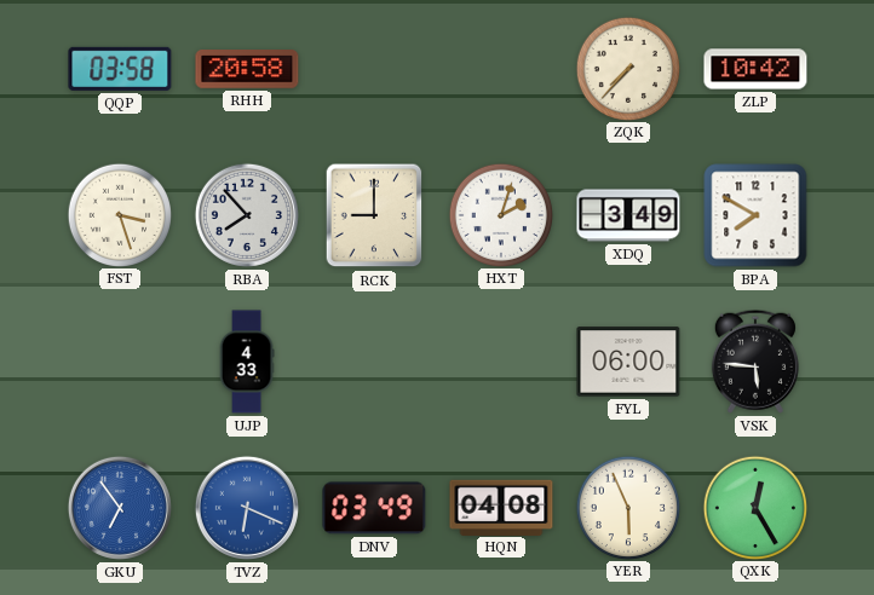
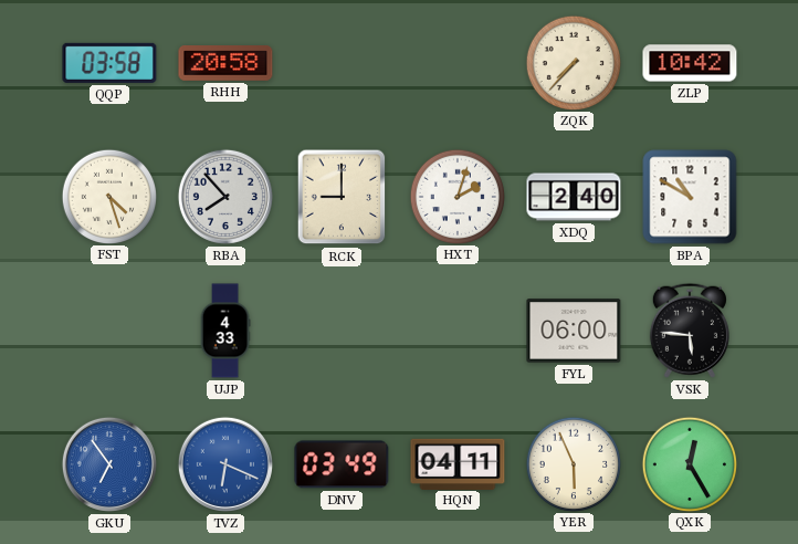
FST: 3:27 -> 4:27 (108, 196)
XDQ: 3:49 -> 2:40 (574, 197)
BPA: 7:50 -> 10:50 (690, 197)
HQN: 04:08 -> 04:11 (458, 463)
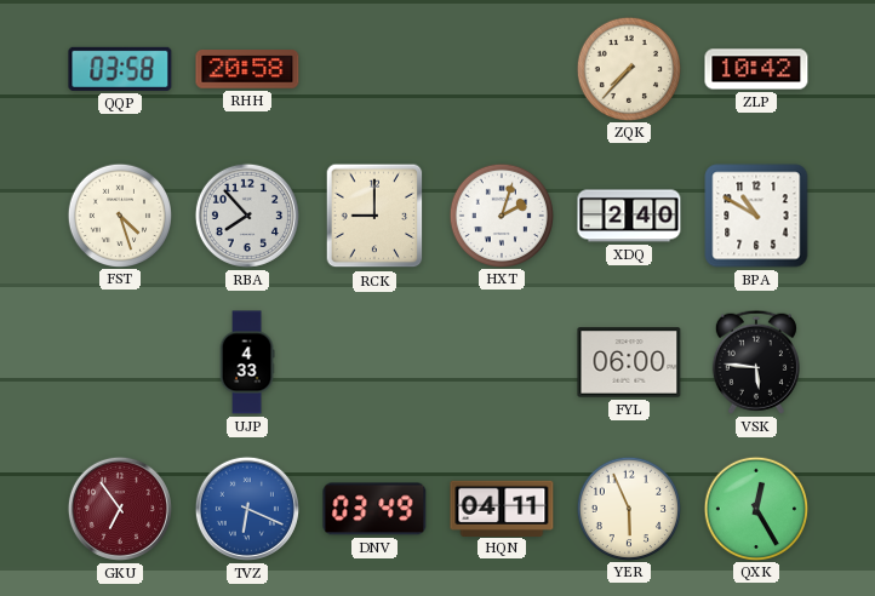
GKU dial: blue -> burgundy (120, 509)
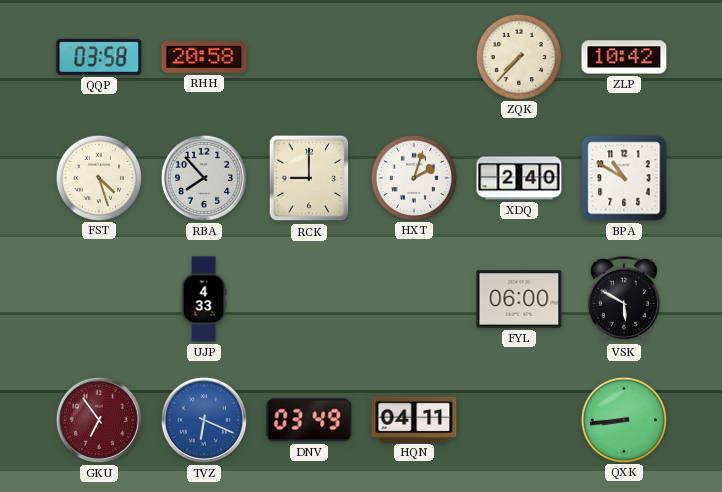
VSK: 5:46 -> 5:50 (624, 299)
YER: 5:56 -> none (628, 508)
QXK: 12:25 -> 8:44 (623, 419)
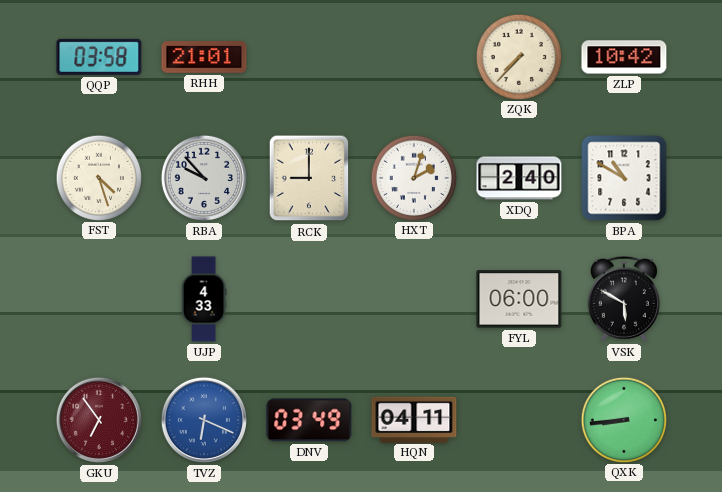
RHH: 20:58 -> 21:01 (204, 57)
RBA: 7:53 -> 9:53 (204, 178)
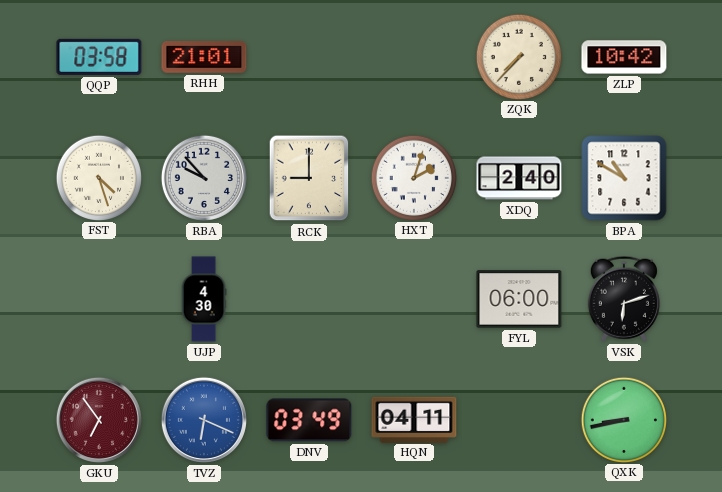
UJP: 4:33 -> 4:30 (204, 299)
VSK: 5:50 -> 6:12 (624, 299)
QXK: 8:44 -> 8:43 (623, 419)
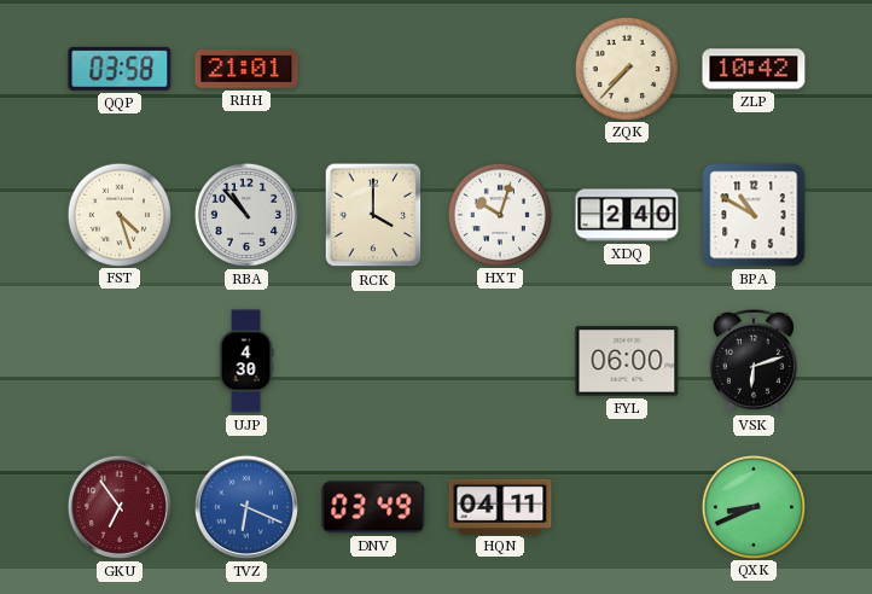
RBA: 9:53 -> 10:53 (246, 215)
RCK: 9:00 -> 4:00 (373, 215)
HXT: 2:03 -> 10:03 (499, 214)
QXK: 8:43 -> 8:41 (752, 506)
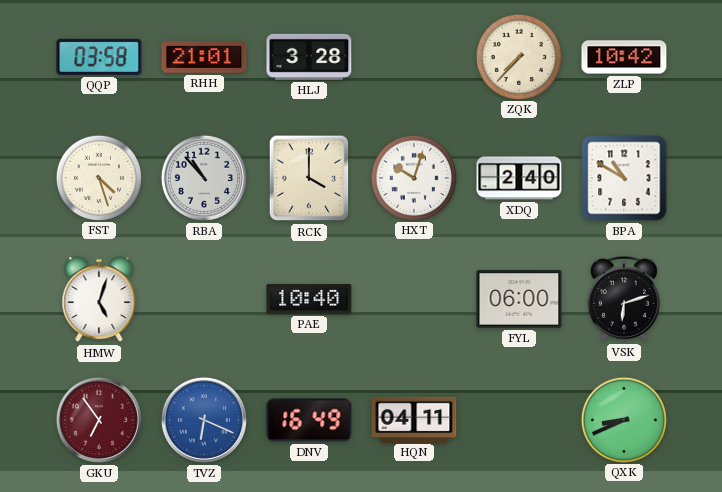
HLJ: none -> 3:28 (309, 57)
HMW: none -> 5:03 (99, 299)
UJP: 4:30 -> none (246, 361)
PAE: none -> 10:40 (309, 299)
DNV: 03:49 -> 16:49 (309, 420)
